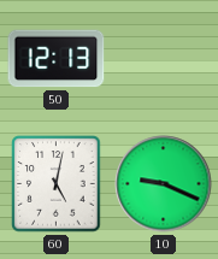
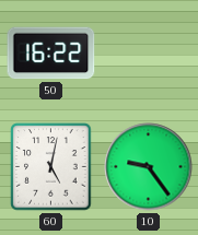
50: 12:13 -> 16:22 (51, 54)
10: 9:19 -> 9:24 (149, 167)
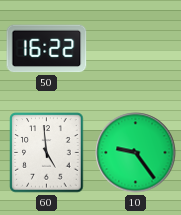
60: 5:02 -> 4:59 (47, 153)
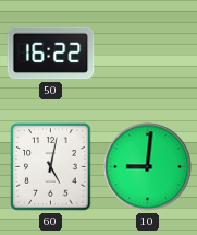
60: 4:59 -> 5:02 (51, 167)
10: 9:24 -> 9:01 (148, 167)
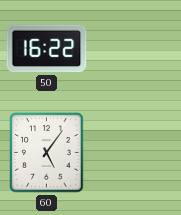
60: 5:02 -> 5:06 (47, 153)
10: 9:01 -> none (148, 167)
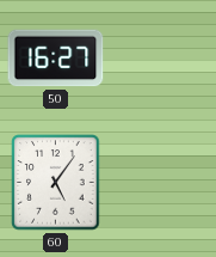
50: 16:22 -> 16:27 (56, 59)
